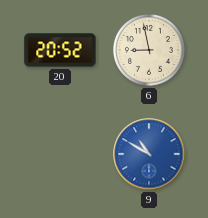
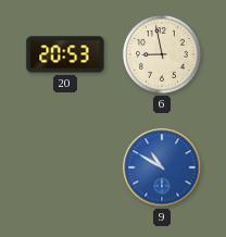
20: 20:52 -> 20:53 (65, 54)
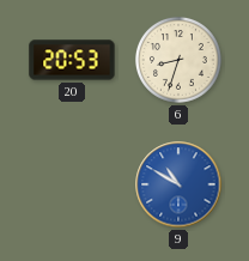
6: 8:58 -> 8:33 (178, 60)
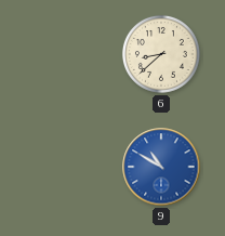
20: 20:53 -> none (72, 60)
6: 8:33 -> 8:38 (161, 54)
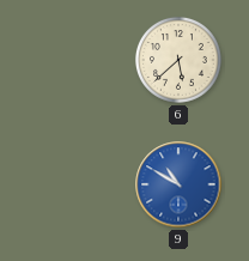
6: 8:38 -> 5:38 (178, 60)
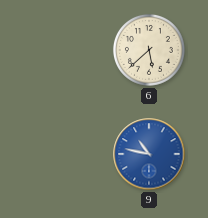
9: 10:50 -> 10:47 (149, 154)
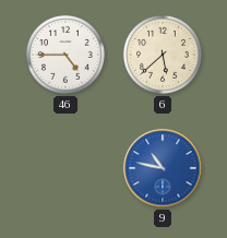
46: none -> 4:45 (65, 55)
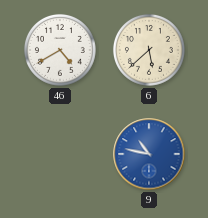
46: 4:45 -> 4:40 (60, 50)
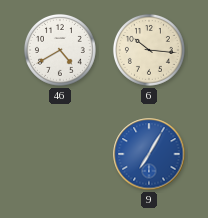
6: 5:38 -> 10:16 (149, 50)
9: 10:47 -> 7:05 (149, 154)
